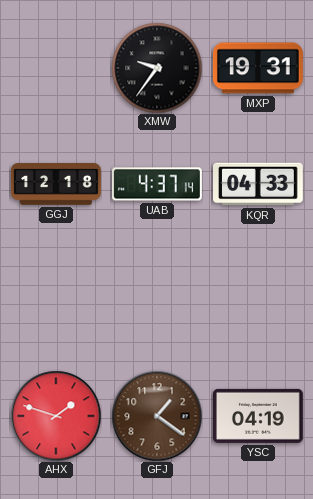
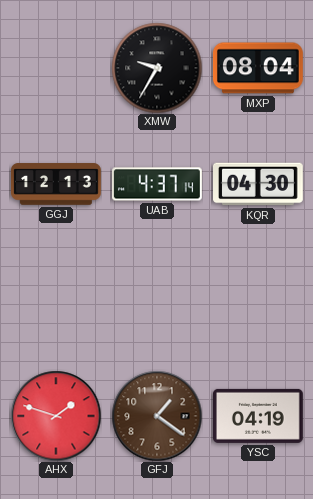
XMW: 9:36 -> 9:35 (157, 68)
MXP: 19:31 -> 08:04 (258, 68)
GGJ: 12:18 -> 12:13 (57, 184)
KQR: 04:33 -> 04:30 (259, 184)
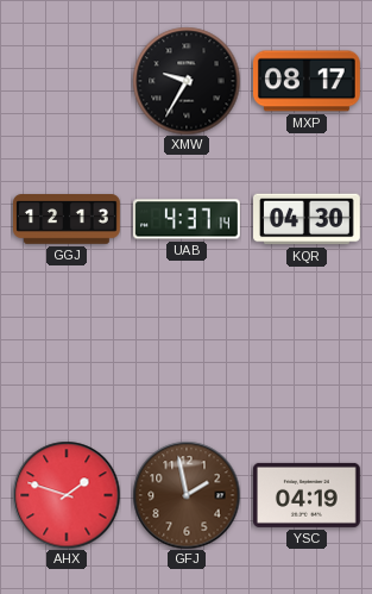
MXP: 08:04 -> 08:17 (307, 81)
GFJ: 1:21 -> 1:58 (187, 495)
